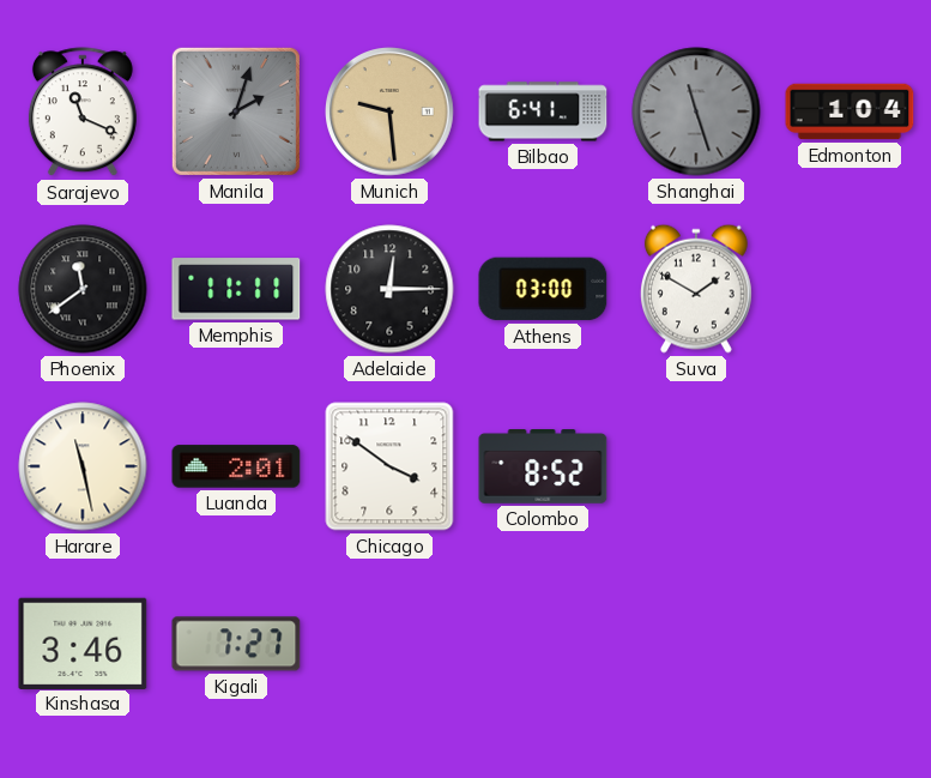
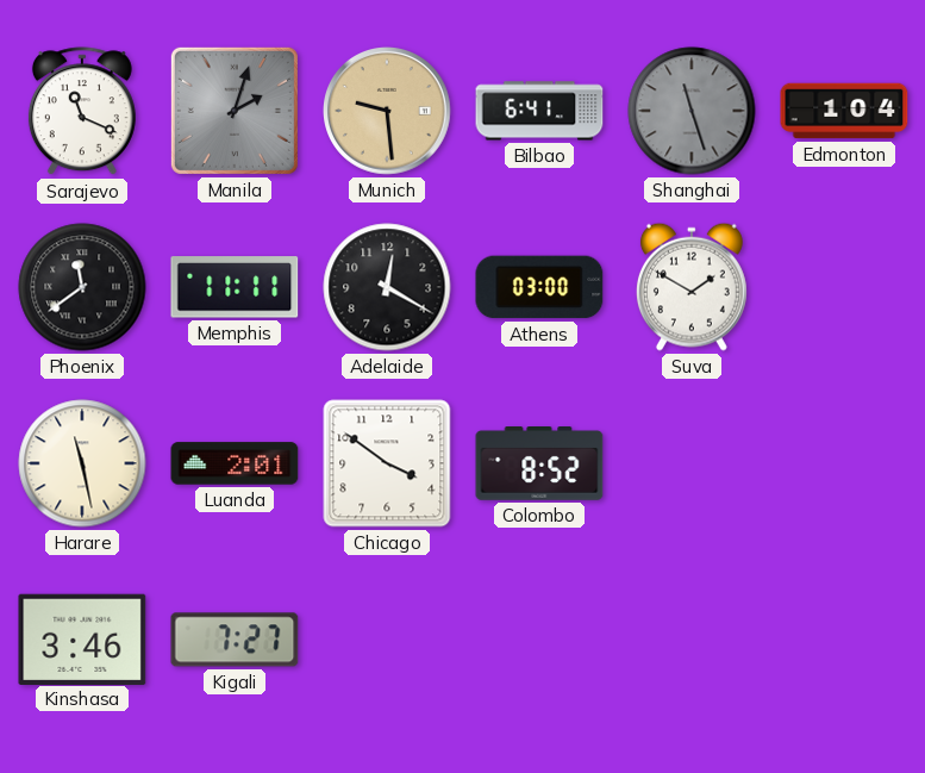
Adelaide: 12:15 -> 12:20 (387, 287)
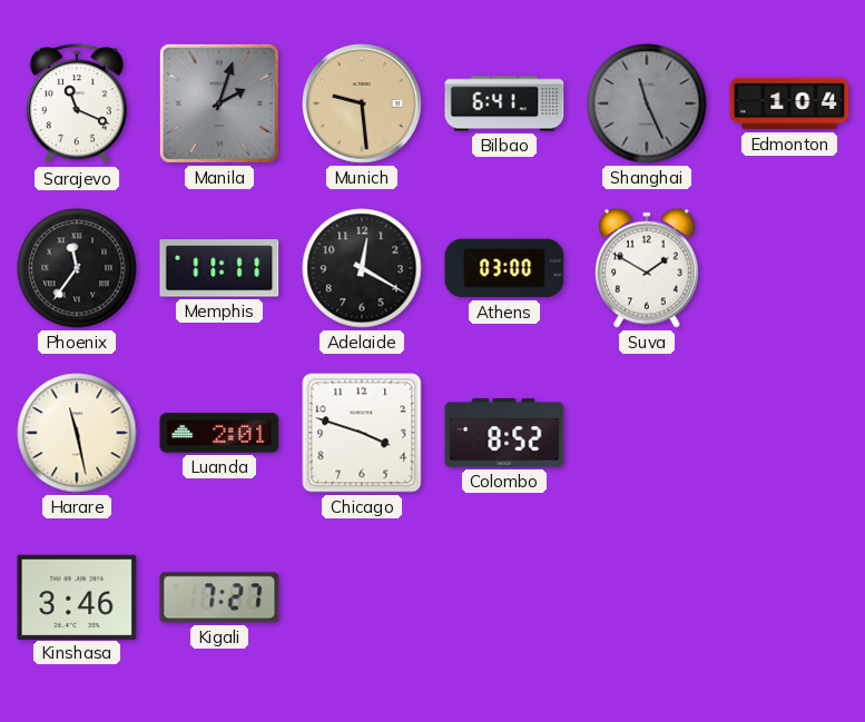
Shanghai: 11:27 -> 11:26 (647, 103)
Phoenix: 11:39 -> 11:36 (77, 268)
Chicago: 3:51 -> 3:48 (362, 433)
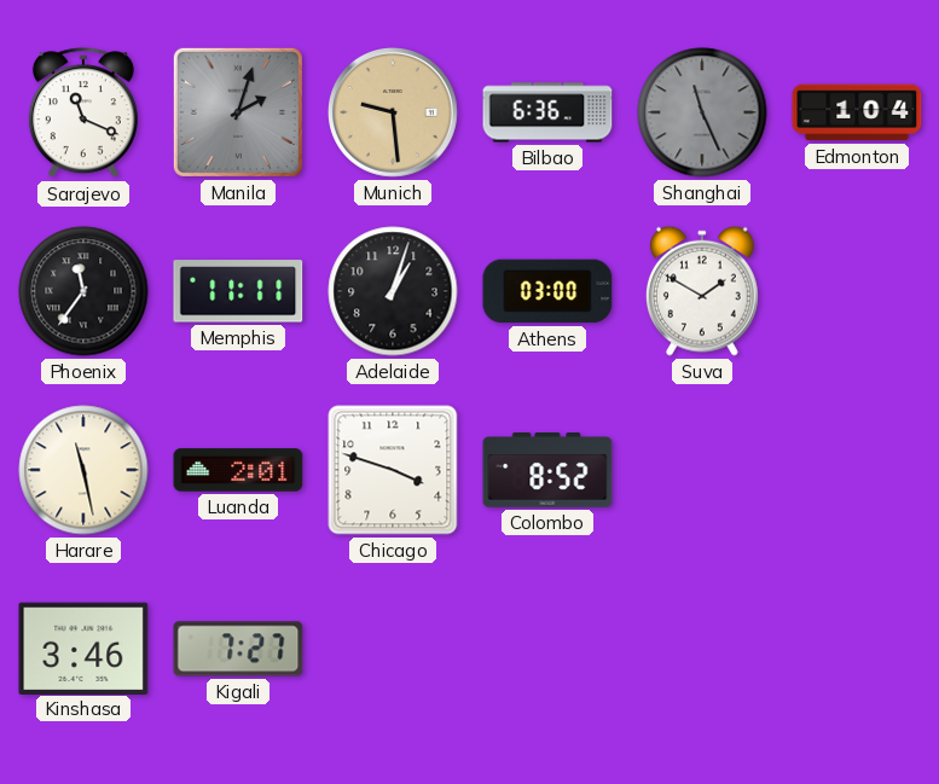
Bilbao: 6:41 -> 6:36 (547, 112)
Adelaide: 12:20 -> 1:03 (393, 291)
